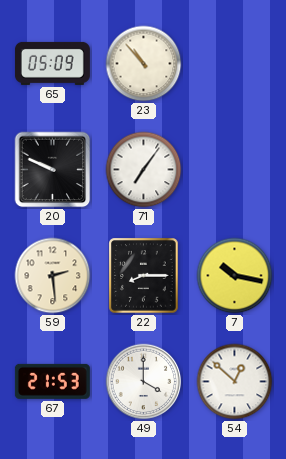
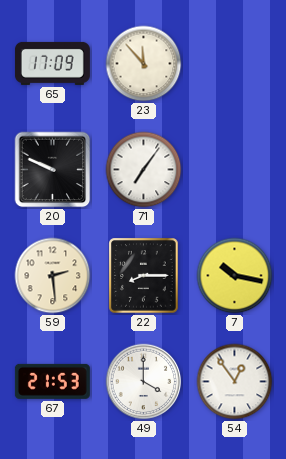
65: 05:09 -> 17:09 (52, 63)
23: 10:53 -> 11:53 (144, 64)
54: 12:52 -> 12:54 (235, 382)
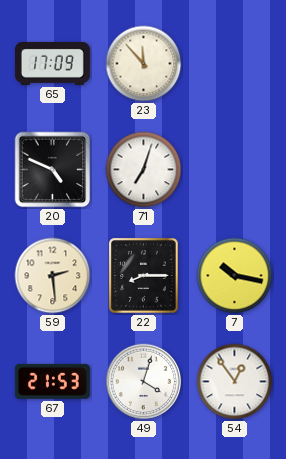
20: 9:49 -> 4:49 (53, 170)
71: 7:06 -> 7:03 (144, 170)
49: 4:00 -> 4:03 (144, 382)
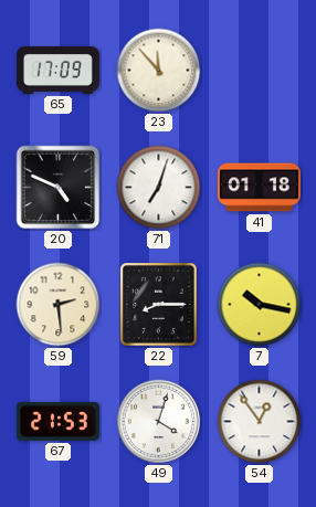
41: none -> 01:18 (259, 188)
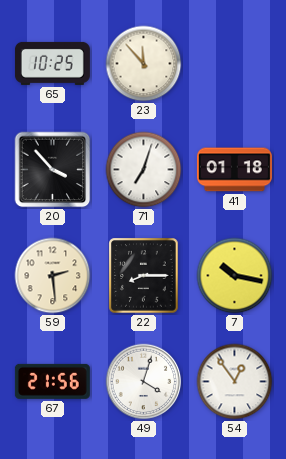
65: 17:09 -> 10:25 (52, 63)
20: 4:49 -> 3:53 (53, 170)
67: 21:53 -> 21:56 (52, 381)
